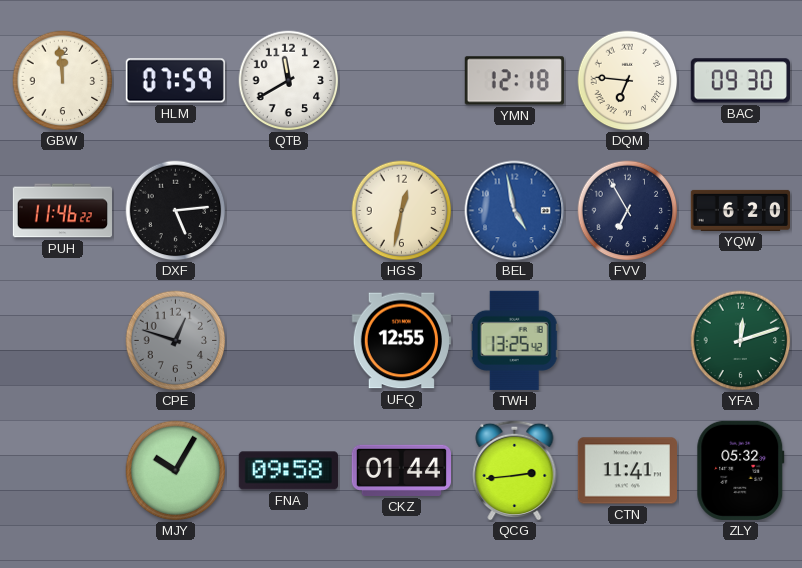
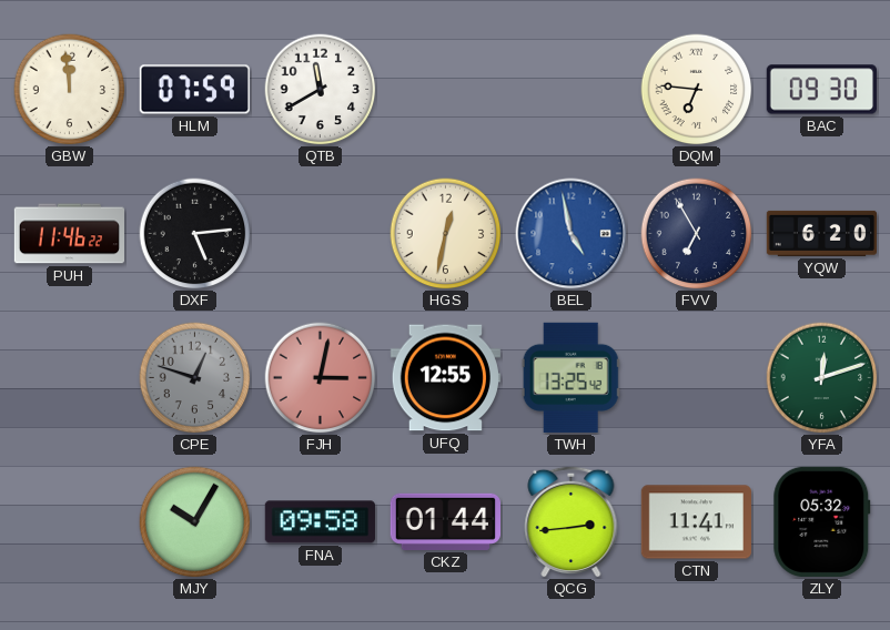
YMN: 12:18 -> none (514, 81)
FJH: none -> 3:02 (321, 378)
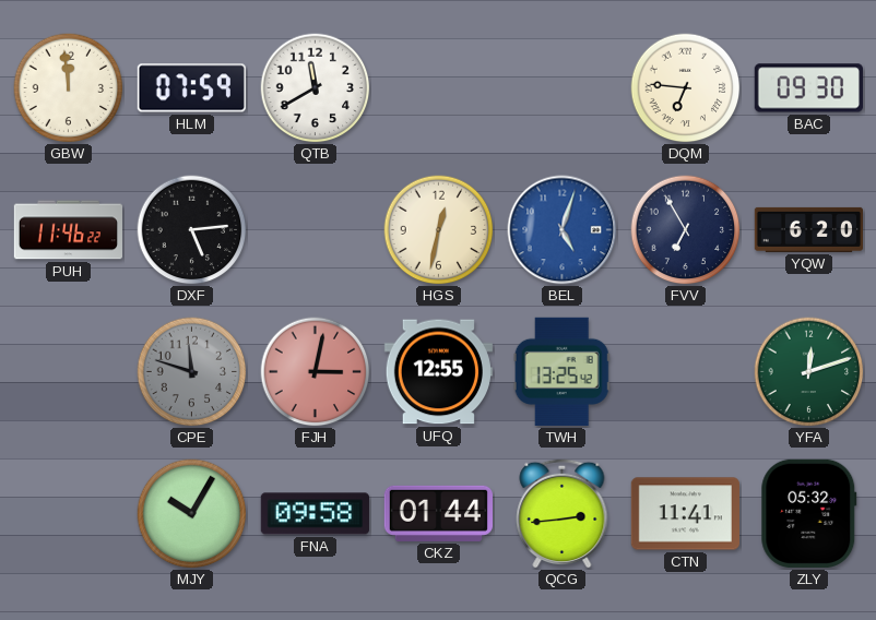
BEL: 4:58 -> 5:03 (563, 230)
CPE: 12:48 -> 11:48 (192, 372)
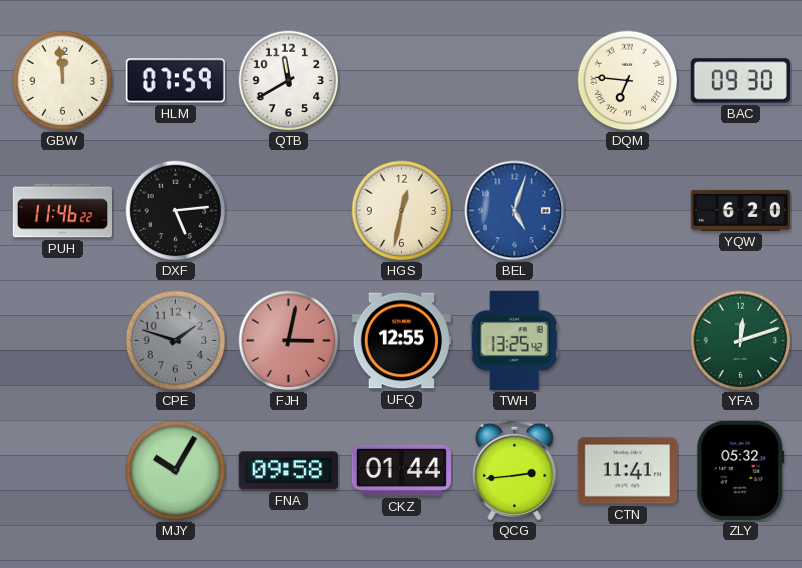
FVV: 6:55 -> none (686, 230)
CPE: 11:48 -> 1:48 (176, 341)
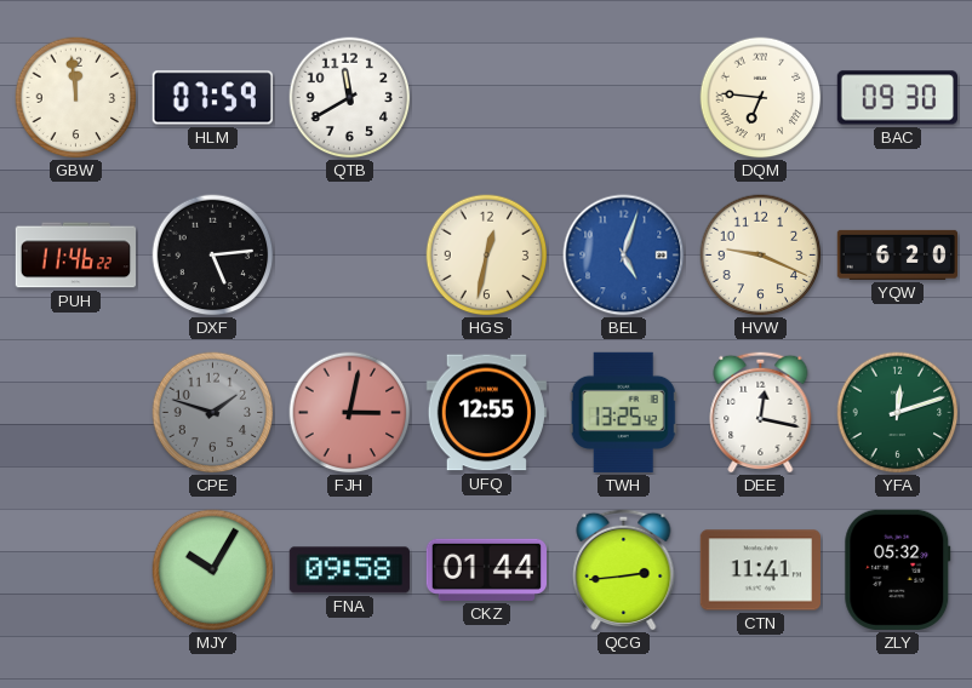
HVW: none -> 9:19 (761, 256)
DEE: none -> 12:17 (761, 412)
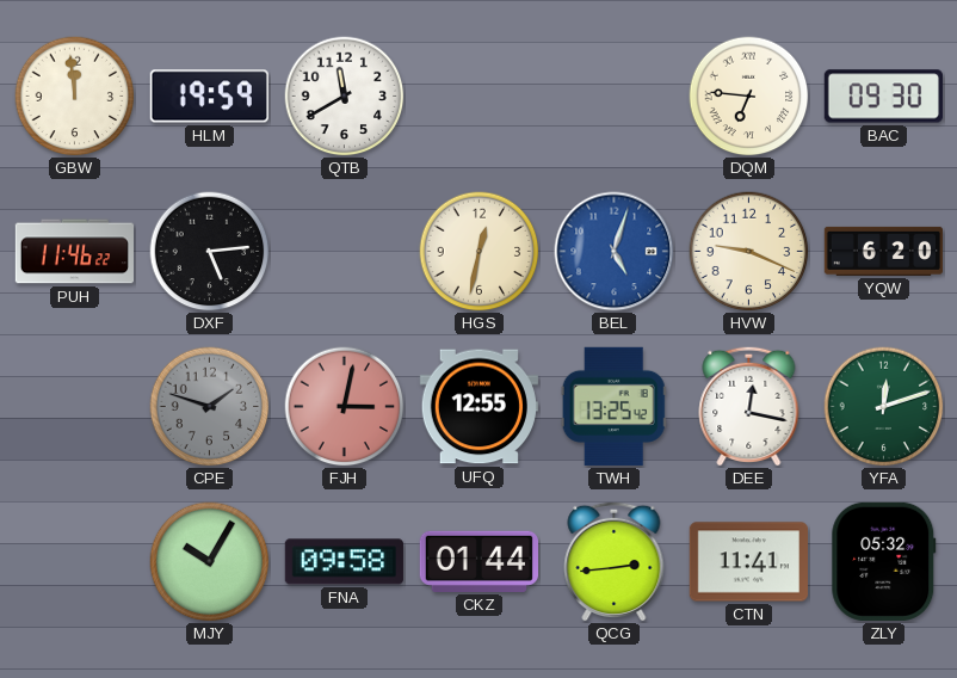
HLM: 07:59 -> 19:59 (209, 97)
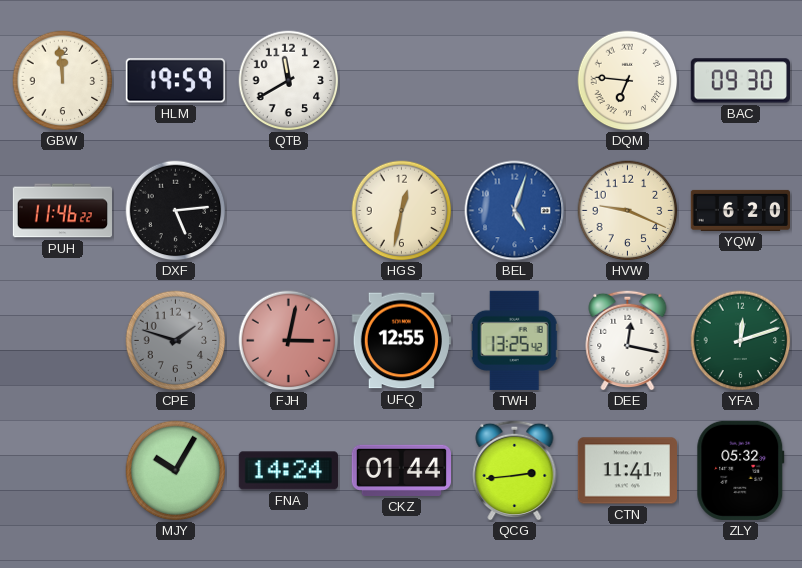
FNA: 09:58 -> 14:24 (288, 471)
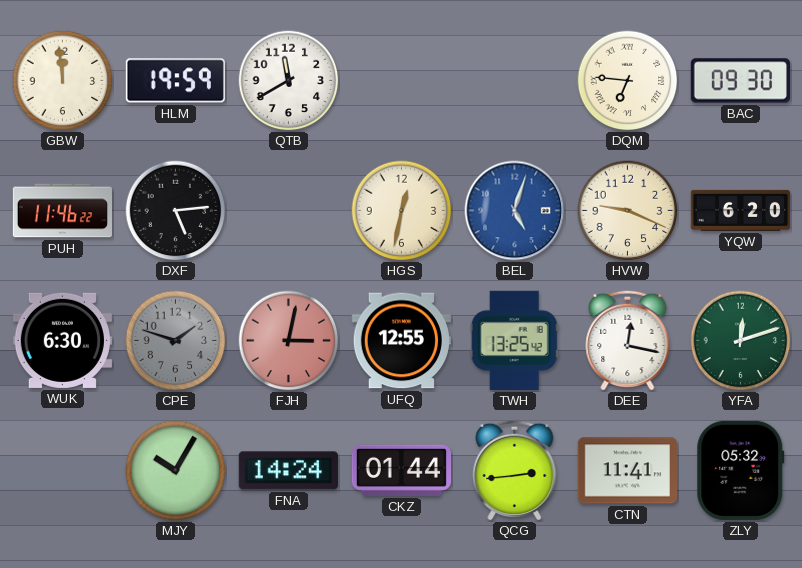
WUK: none -> 6:30 (62, 340)
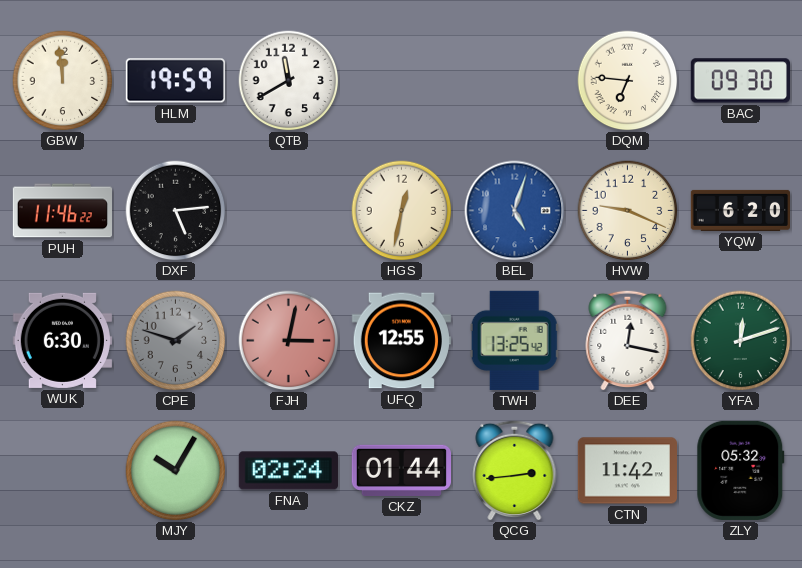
FNA: 14:24 -> 02:24 (288, 471)
CTN: 11:41 -> 11:42 (627, 471)
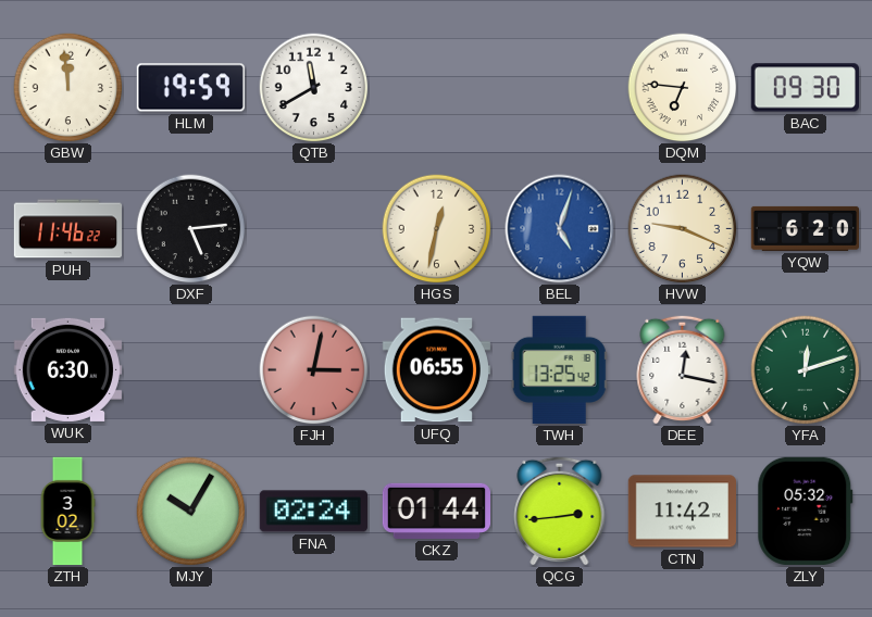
CPE: 1:48 -> none (176, 341)
UFQ: 12:55 -> 06:55 (436, 370)
ZTH: none -> 3:02 (67, 512)
